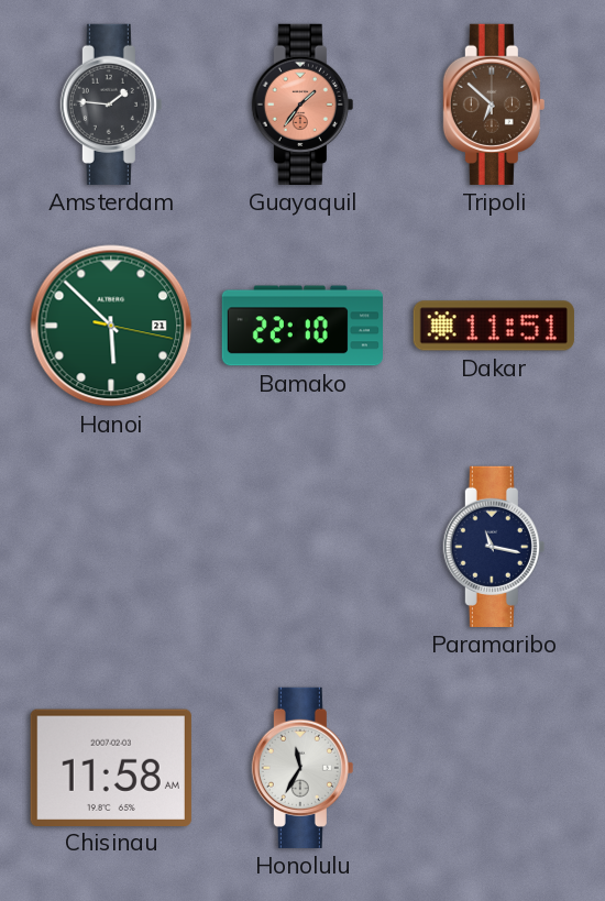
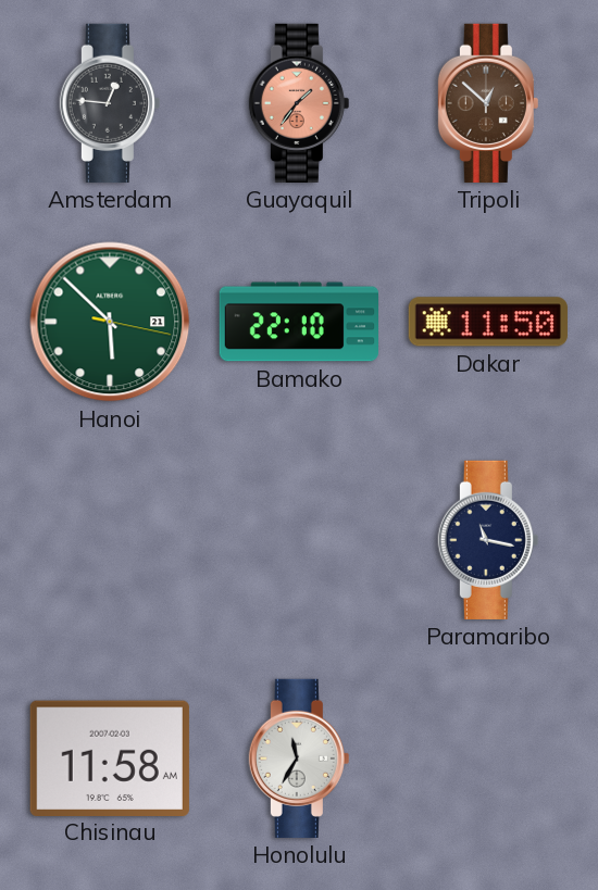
Amsterdam: 1:46 -> 12:46 (110, 103)
Tripoli: 6:52 -> 12:52 (488, 103)
Dakar: 11:51 -> 11:50 (488, 322)
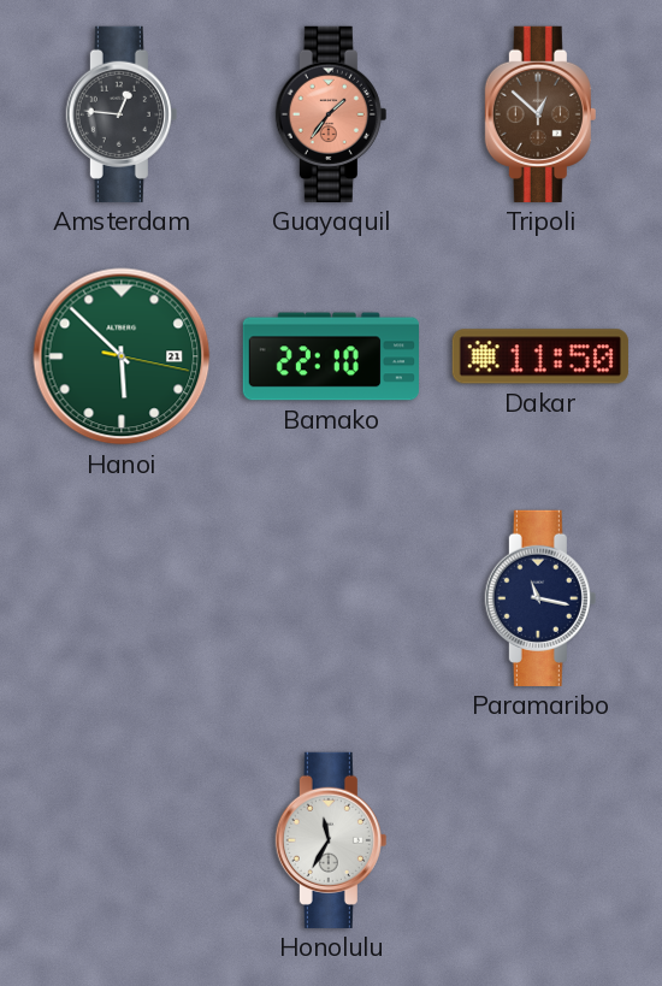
Chisinau: 11:58 -> none (110, 757)
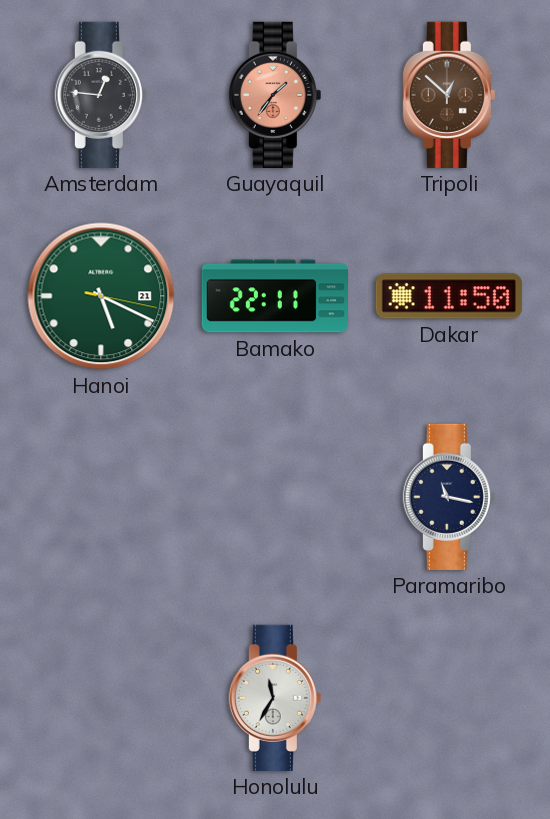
Hanoi: 5:52 -> 5:19 (101, 296)
Bamako: 22:10 -> 22:11 (274, 296)
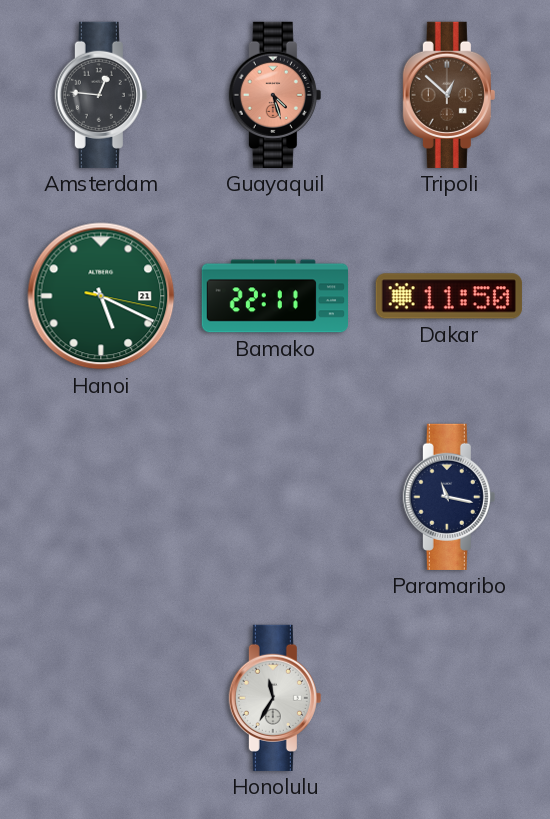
Guayaquil: 1:36 -> 4:27 (275, 95)
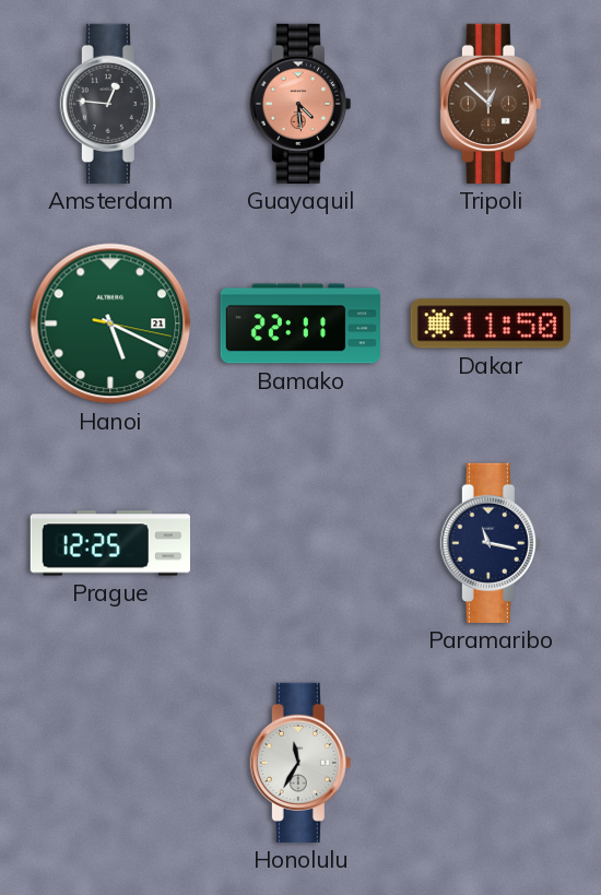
Guayaquil: 4:27 -> 4:29 (300, 104)
Prague: none -> 12:25 (109, 543)
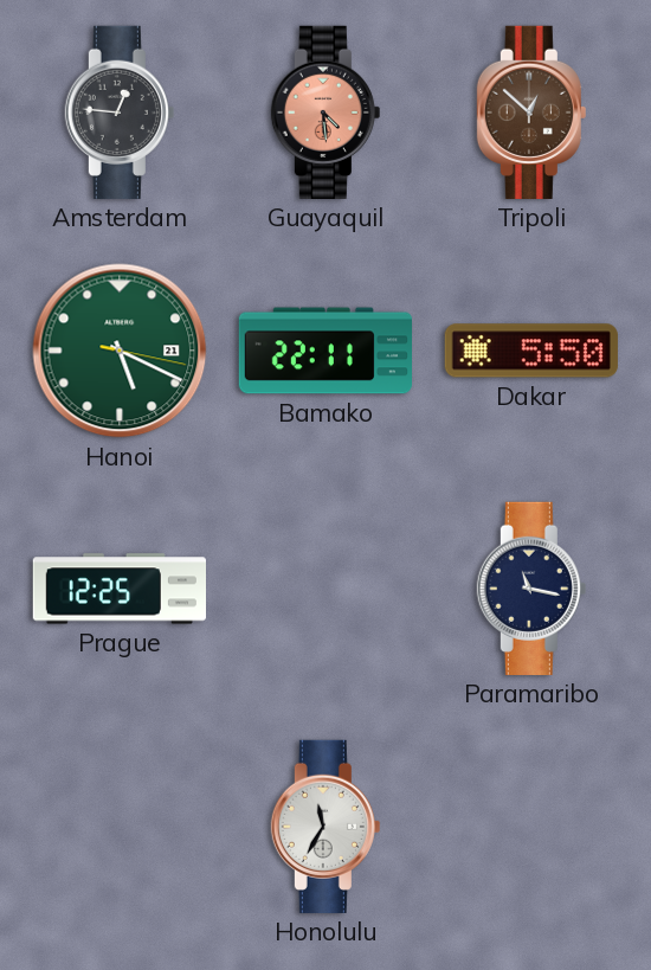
Dakar: 11:50 -> 5:50 (531, 351)
